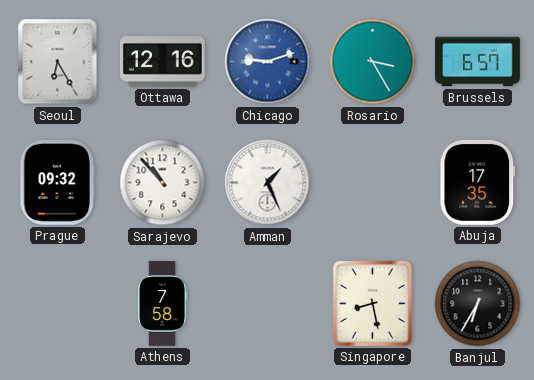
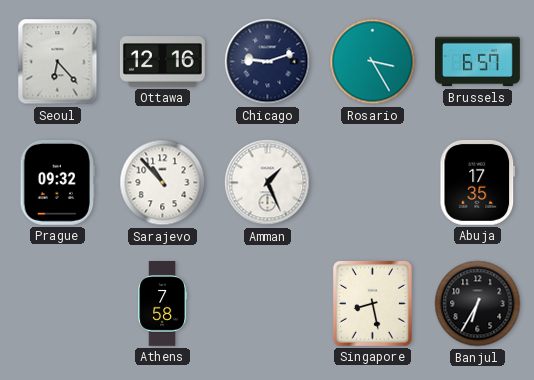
Seoul: 6:25 -> 6:23 (58, 62)
Chicago dial: blue -> navy (268, 62)
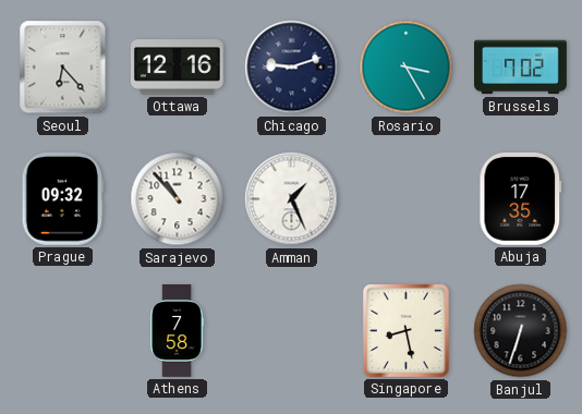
Brussels: 6:57 -> 7:02 (521, 68)
Banjul: 6:35 -> 6:33 (521, 331)
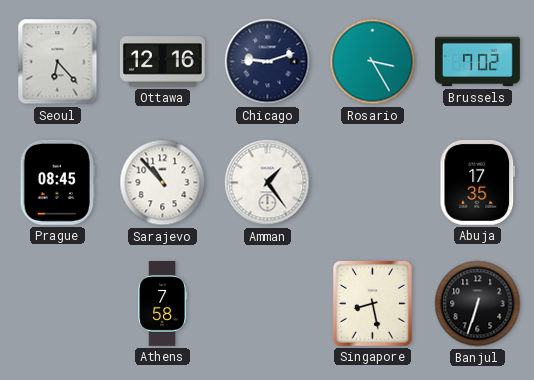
Prague: 09:32 -> 08:45 (57, 182)
Amman: 1:26 -> 1:24 (268, 183)
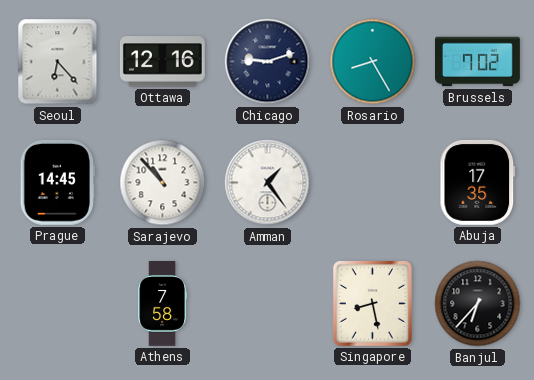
Rosario: 3:25 -> 8:25 (373, 62)
Prague: 08:45 -> 14:45 (57, 182)
Banjul: 6:33 -> 6:37 (478, 304)
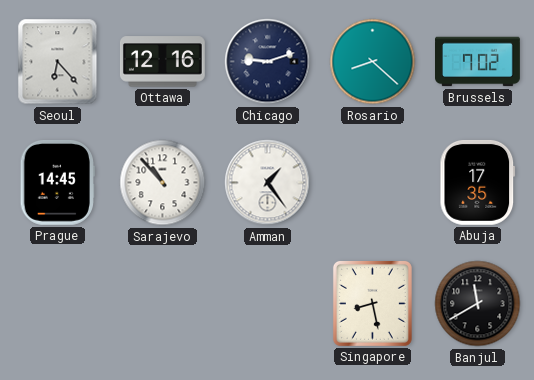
Rosario: 8:25 -> 8:22 (373, 62)
Athens: 7:58 -> none (163, 304)
Banjul: 6:37 -> 11:40 (478, 304)
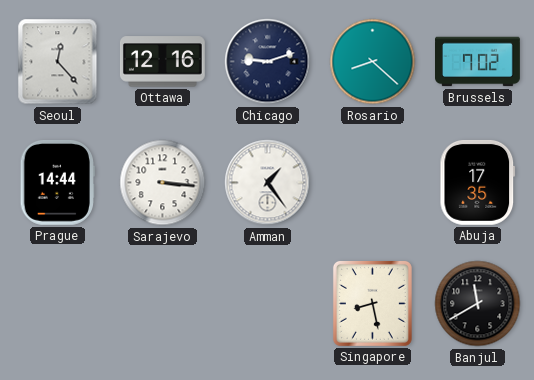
Seoul: 6:23 -> 12:23 (58, 62)
Prague: 14:45 -> 14:44 (57, 182)
Sarajevo: 10:53 -> 3:16 (163, 183)
